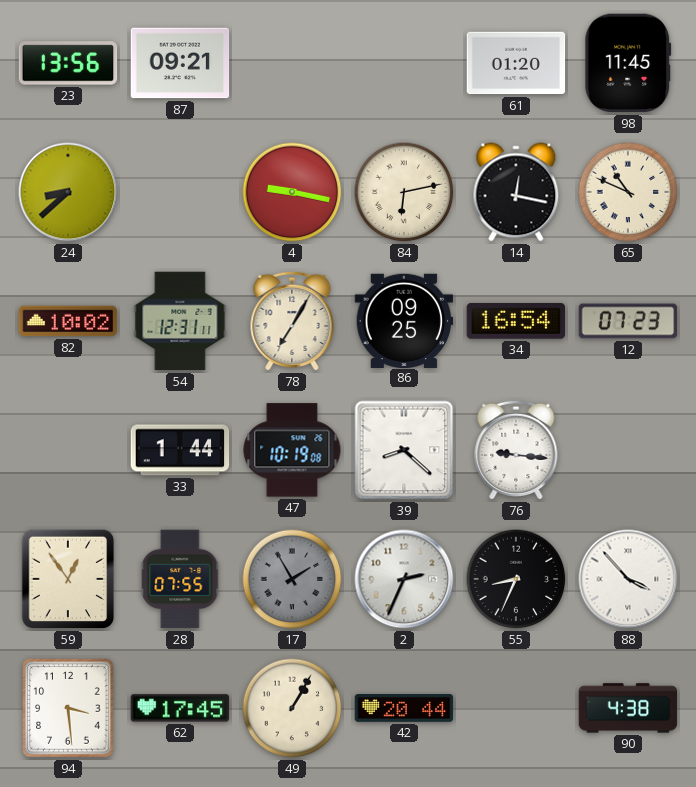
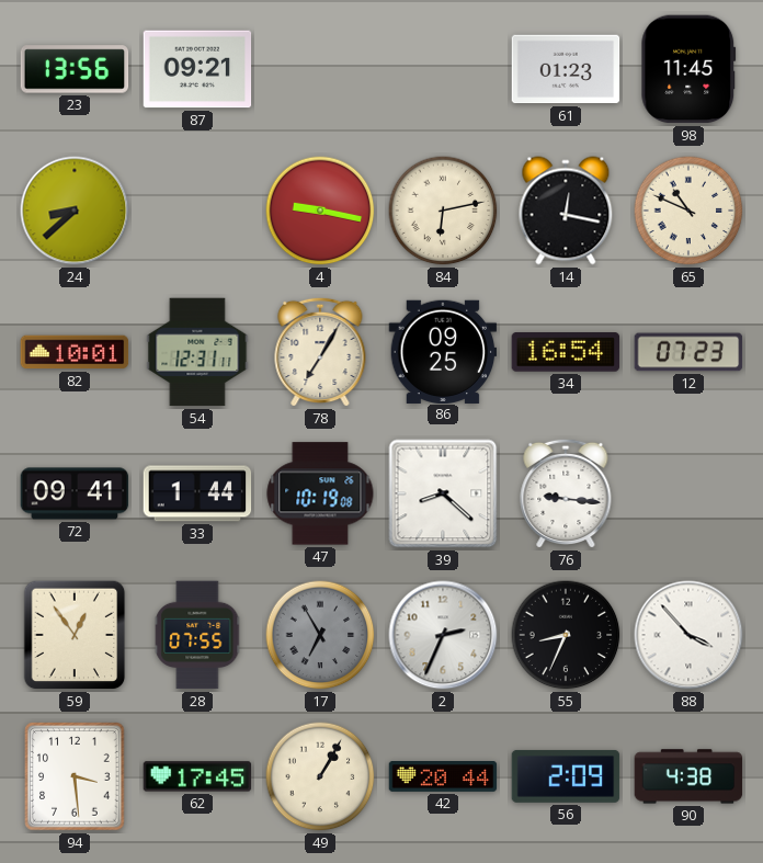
61: 01:20 -> 01:23 (566, 69)
82: 10:02 -> 10:01 (75, 352)
72: none -> 09:41 (75, 493)
17: 1:55 -> 6:55 (320, 635)
56: none -> 2:09 (566, 776)
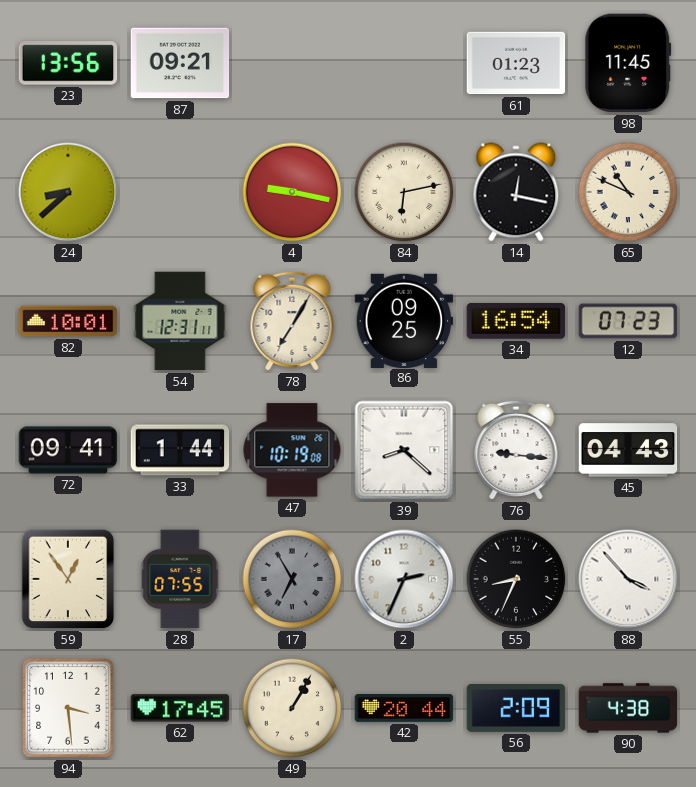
45: none -> 04:43 (628, 450)
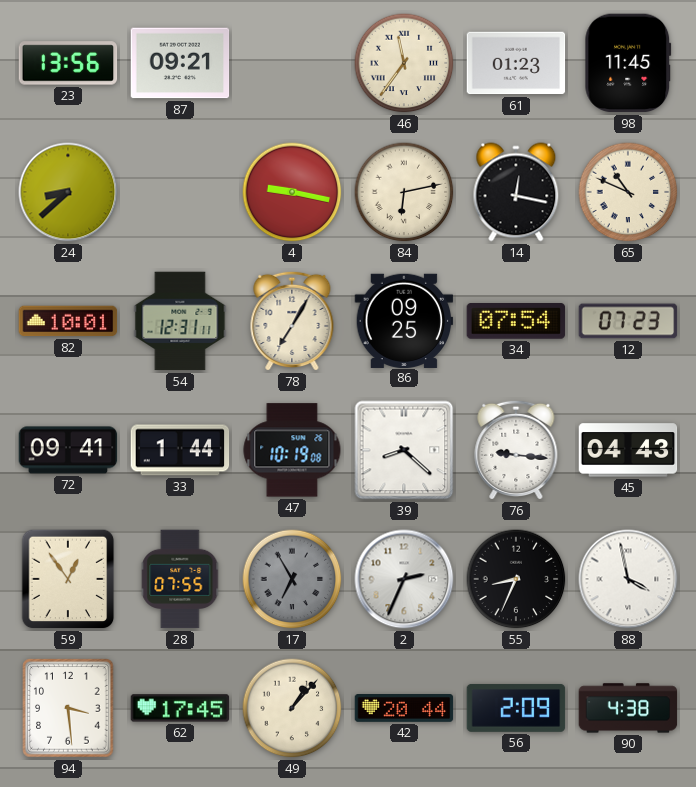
46: none -> 11:36 (404, 63)
34: 16:54 -> 07:54 (516, 322)
88: 3:53 -> 3:58 (628, 579)
49: 1:05 -> 1:07 (292, 708)
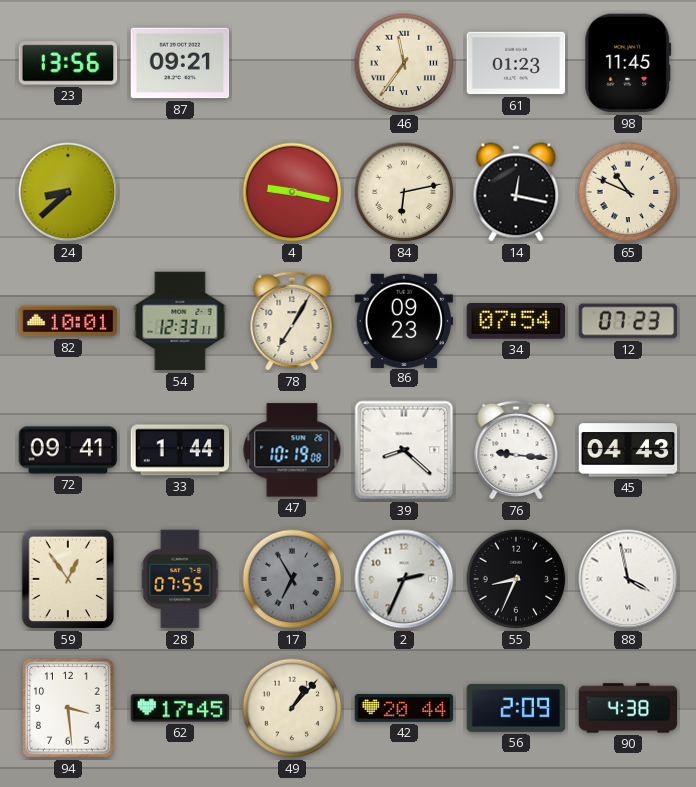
54: 12:31 -> 12:33 (180, 321)
86: 09:25 -> 09:23 (404, 320)
